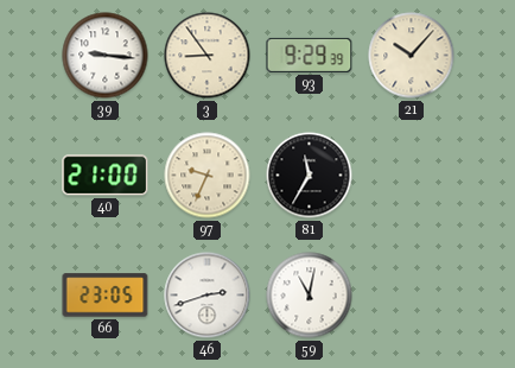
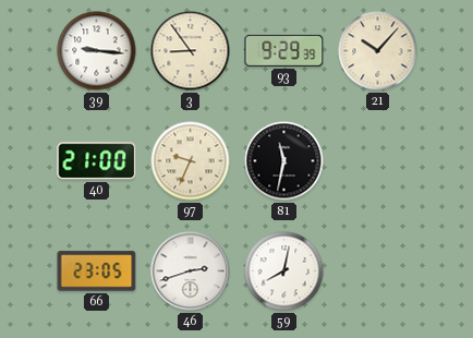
81: 11:35 -> 11:32 (284, 161)
59: 11:02 -> 8:02 (284, 271)
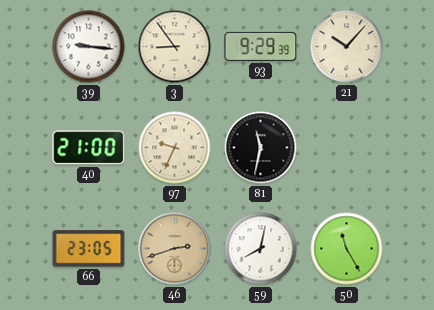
46 dial: white -> champagne (175, 249)
50: none -> 11:25 (347, 249)
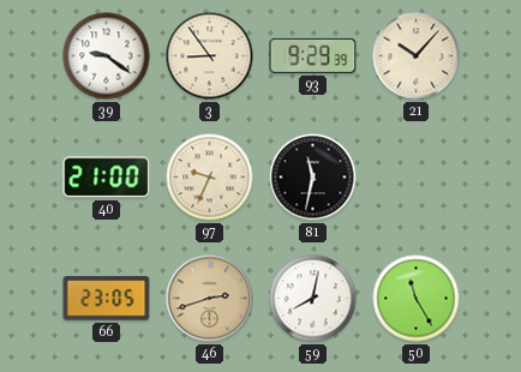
39: 9:16 -> 9:21 (107, 56)
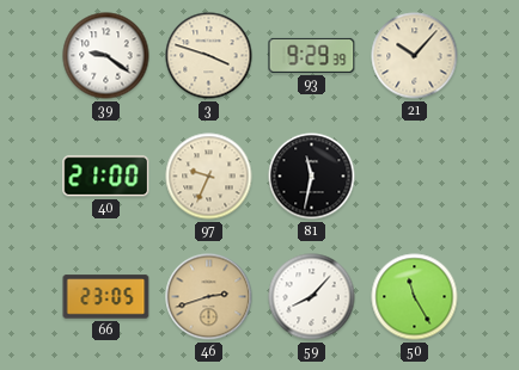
3: 8:54 -> 3:48 (209, 56)
59: 8:02 -> 8:07 (312, 297)
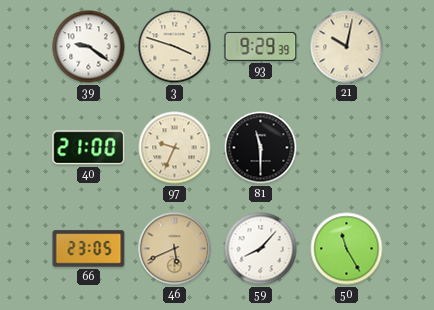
21: 10:07 -> 10:02 (347, 47)
81: 11:32 -> 11:30 (261, 148)
46: 2:42 -> 5:41 (175, 249)
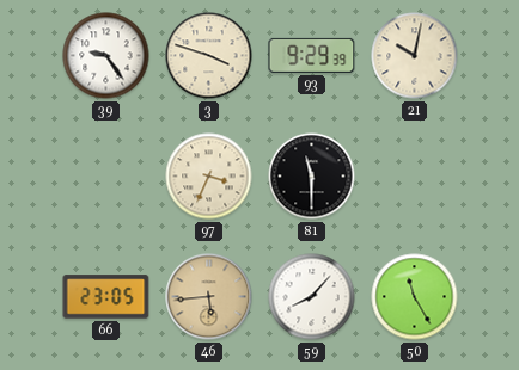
39: 9:21 -> 9:24 (106, 56)
40: 21:00 -> none (89, 148)
97: 9:34 -> 3:34 (209, 177)
46: 5:41 -> 5:44 (209, 297)
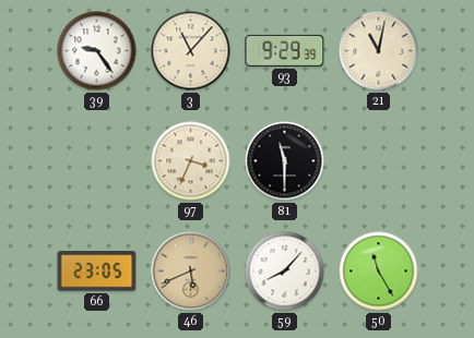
3: 3:48 -> 11:07 (191, 51)
21: 10:02 -> 11:02 (379, 51)
46: 5:44 -> 5:41 (191, 271)
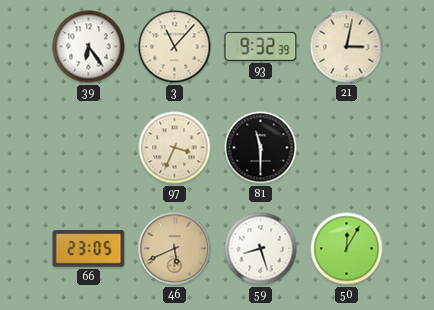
39: 9:24 -> 6:24 (89, 47)
93: 9:29 -> 9:32 (261, 46)
21: 11:02 -> 3:02 (347, 47)
59: 8:07 -> 8:27 (261, 249)
50: 11:25 -> 12:05 (347, 249)
